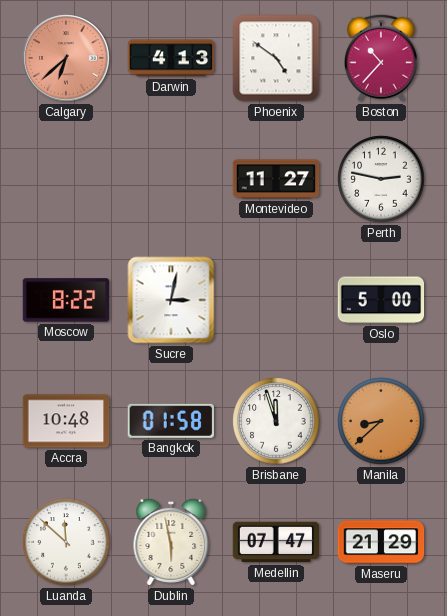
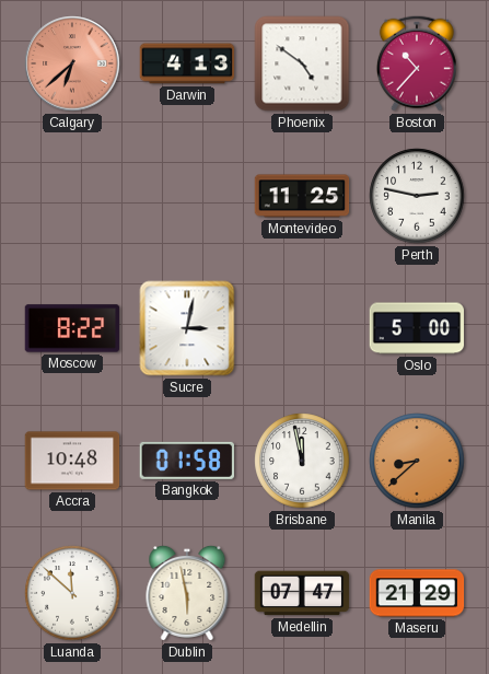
Montevideo: 11:27 -> 11:25 (302, 196)
Brisbane: 11:57 -> 11:58 (302, 461)
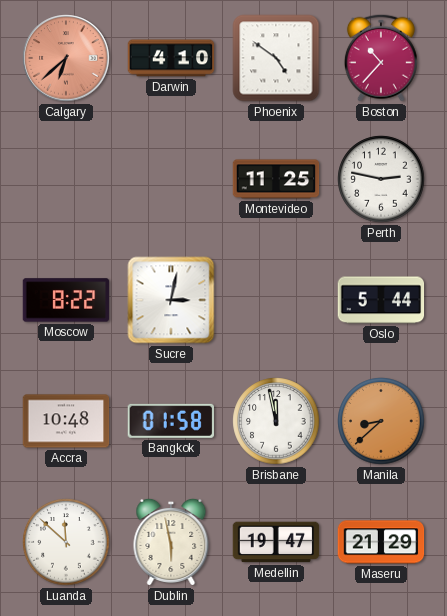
Darwin: 4:13 -> 4:10 (171, 58)
Oslo: 5:00 -> 5:44 (381, 300)
Medellin: 07:47 -> 19:47 (276, 542)
